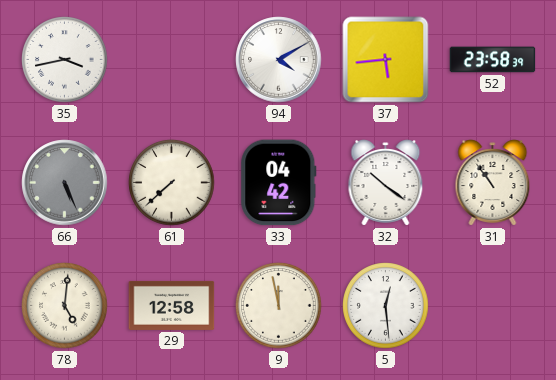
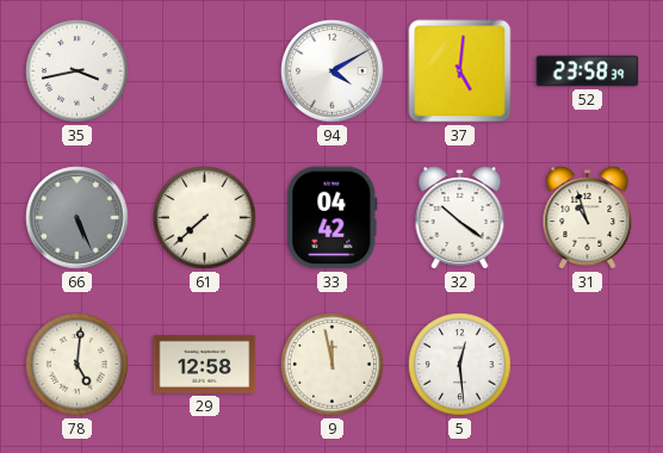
37: 5:44 -> 5:01 (460, 72)
31: 10:54 -> 10:57 (588, 218)
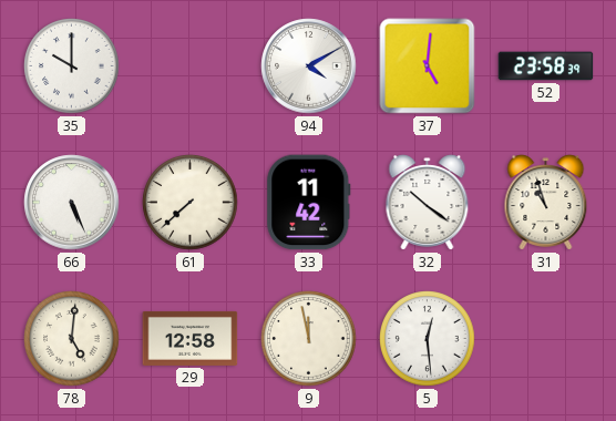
35: 3:43 -> 10:00 (72, 66)
66 dial: grey -> white (72, 203)
33: 04:42 -> 11:42 (309, 203)
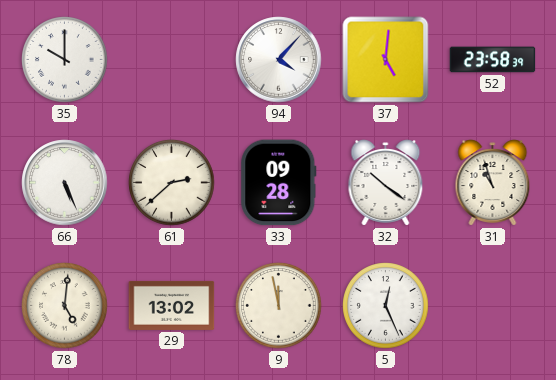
94: 4:10 -> 4:07 (279, 60)
61: 7:38 -> 2:38 (172, 183)
33: 11:42 -> 09:28 (279, 183)
29: 12:58 -> 13:02 (172, 305)
5: 12:29 -> 12:26 (386, 306)
